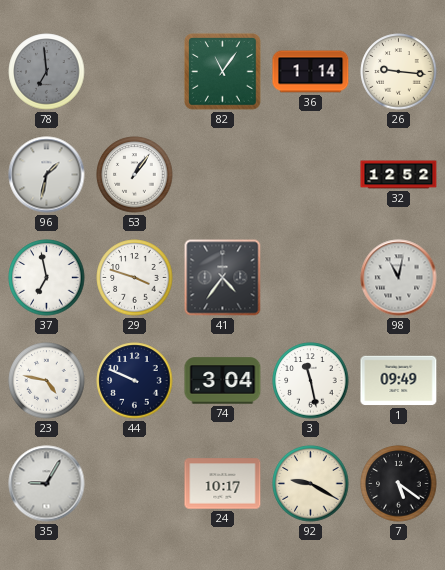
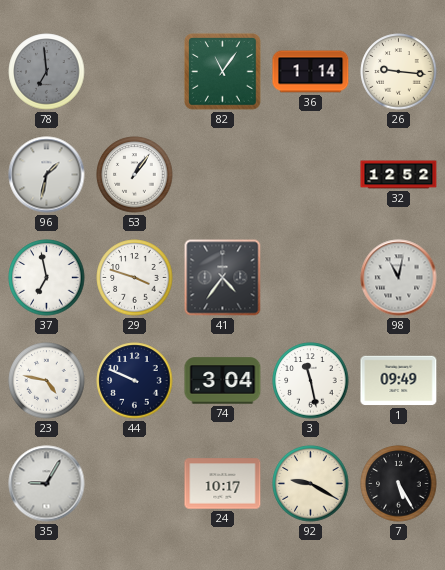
7: 5:21 -> 5:25 (399, 484)
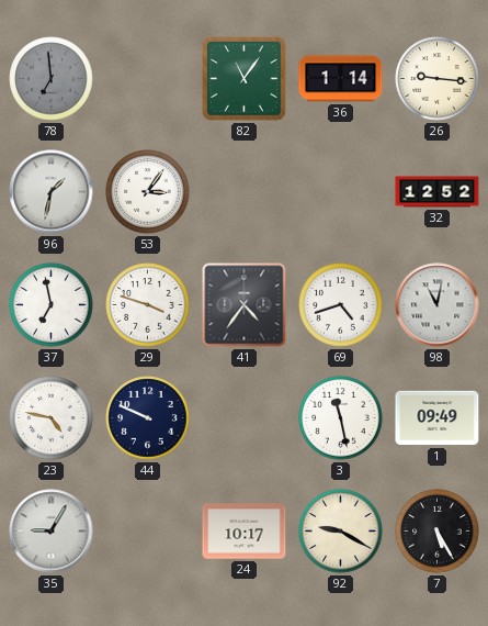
53: 1:06 -> 3:06 (148, 192)
69: none -> 4:42 (341, 305)
74: 3:04 -> none (223, 381)
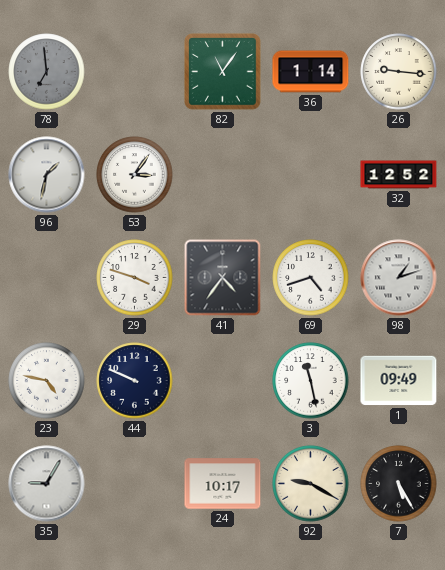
37: 6:58 -> none (52, 305)
98: 11:02 -> 1:12 (399, 278)
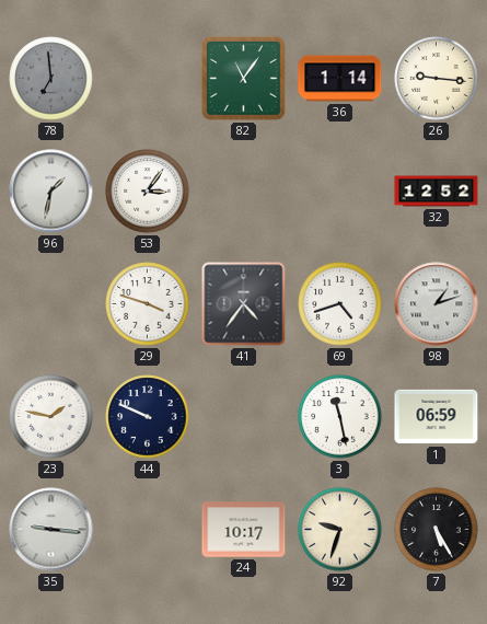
23: 4:47 -> 1:47 (51, 417)
1: 09:49 -> 06:59 (437, 417)
35: 9:05 -> 9:16 (51, 530)
92: 9:20 -> 9:33 (340, 530)
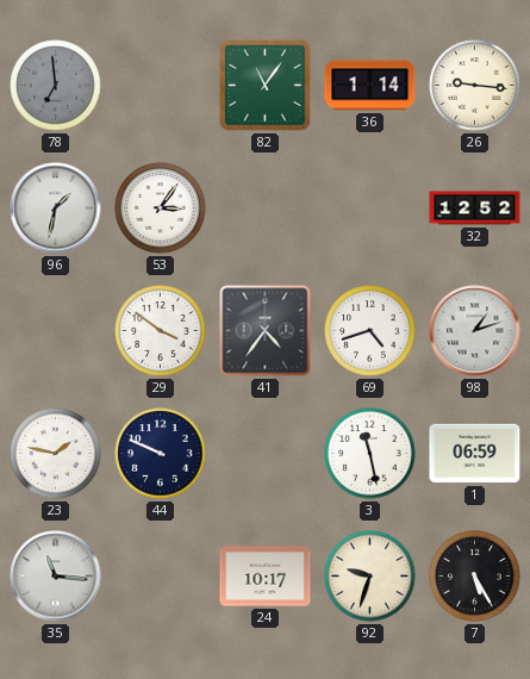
29: 3:48 -> 3:51 (161, 331)
35: 9:16 -> 11:16 (56, 577)
